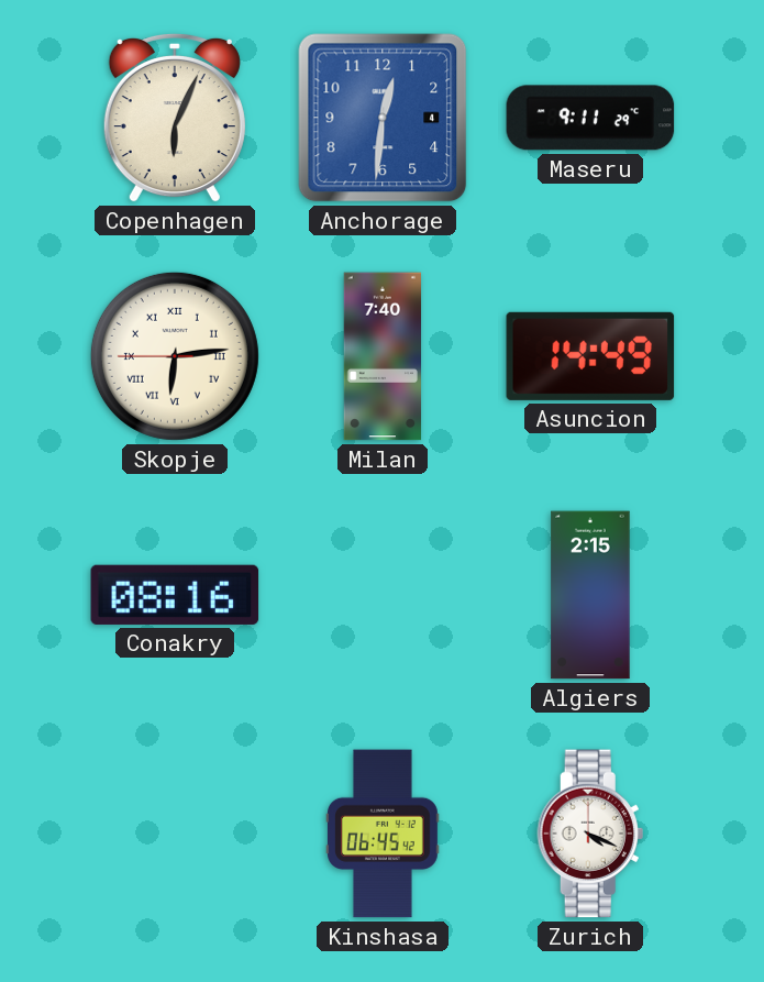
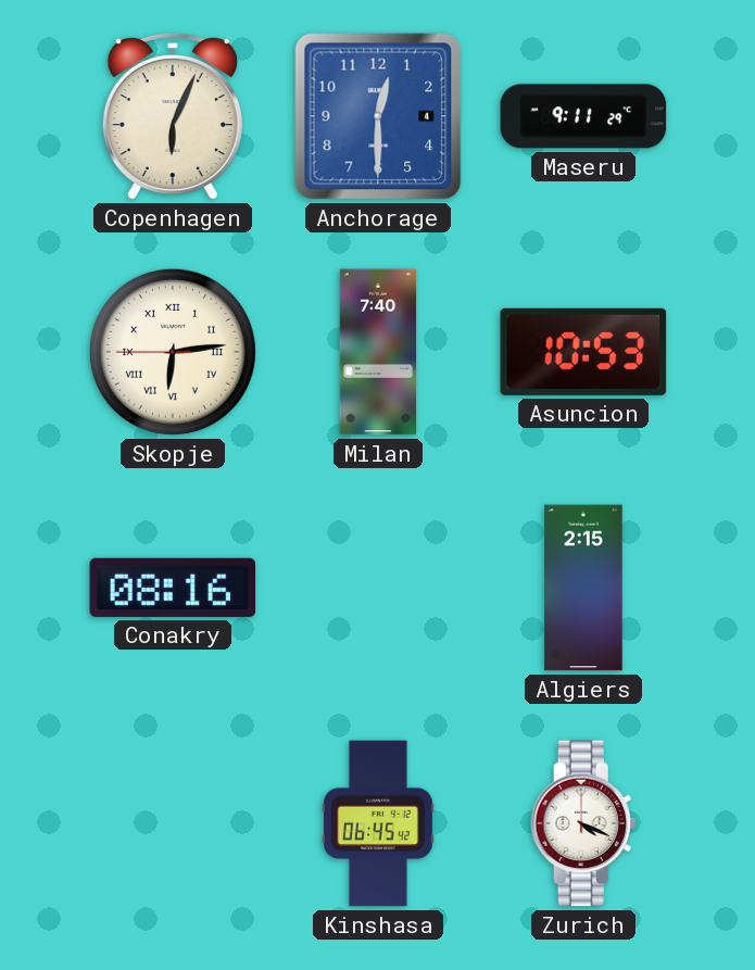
Anchorage: 12:31 -> 12:30 (378, 116)
Asuncion: 14:49 -> 10:53 (583, 352)
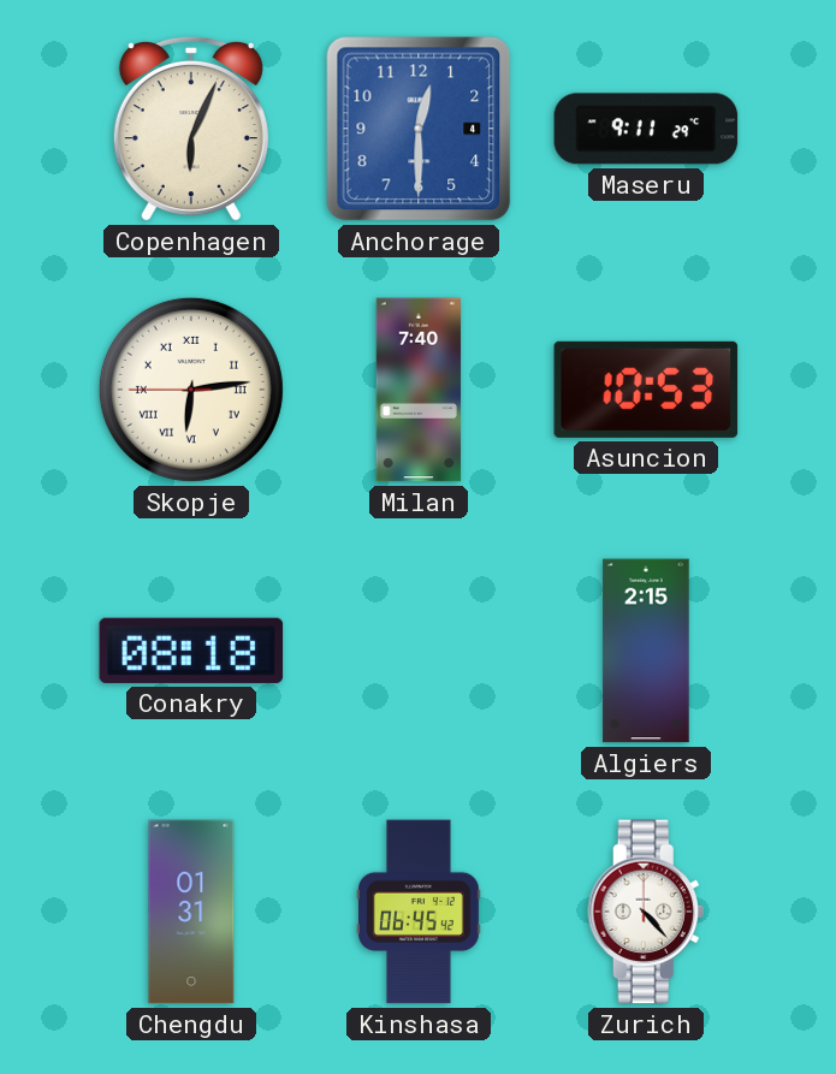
Conakry: 08:16 -> 08:18 (191, 651)
Chengdu: none -> 01:31 (191, 912)
Zurich: 4:19 -> 4:23 (646, 912)
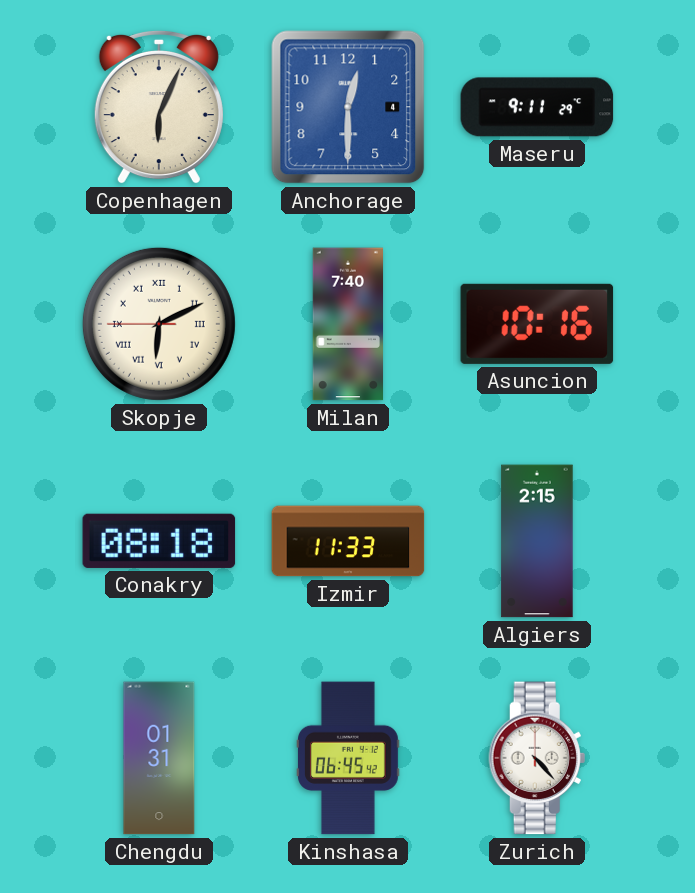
Skopje: 6:13 -> 6:10 (159, 324)
Asuncion: 10:53 -> 10:16 (537, 324)
Izmir: none -> 11:33 (348, 541)
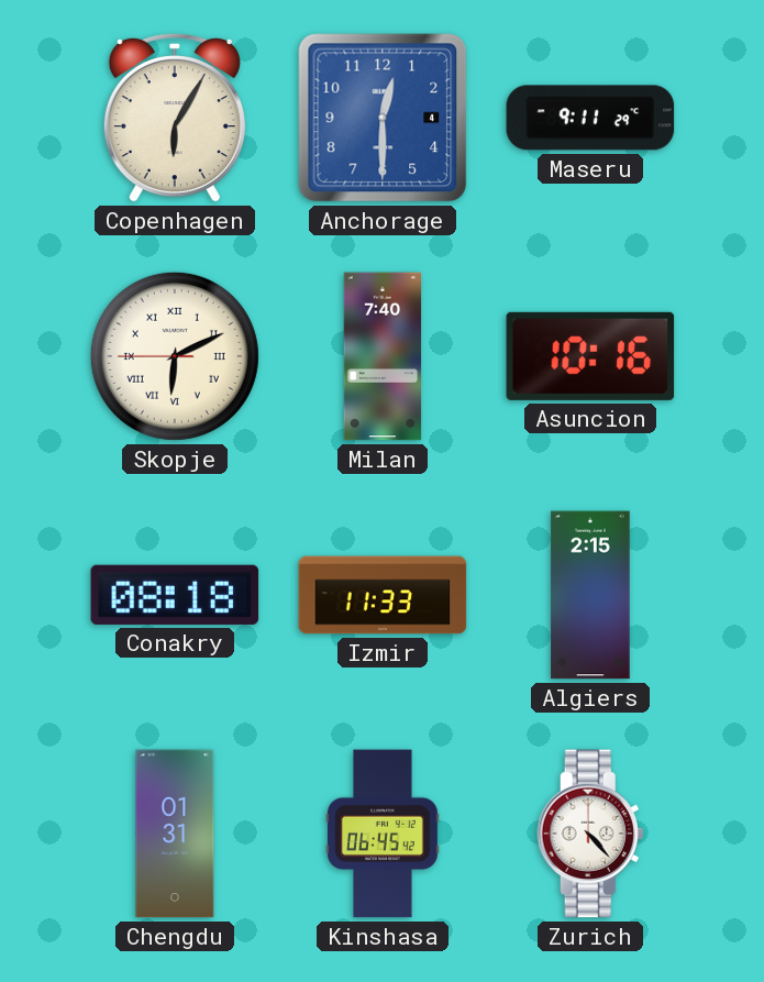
Copenhagen: 6:04 -> 6:05 (175, 118)
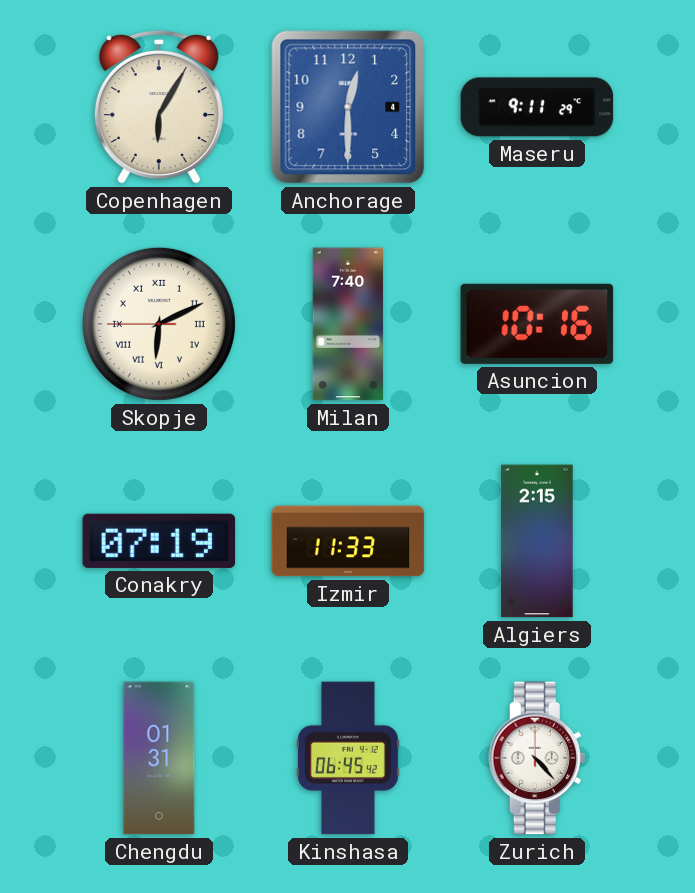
Conakry: 08:18 -> 07:19 (159, 541)
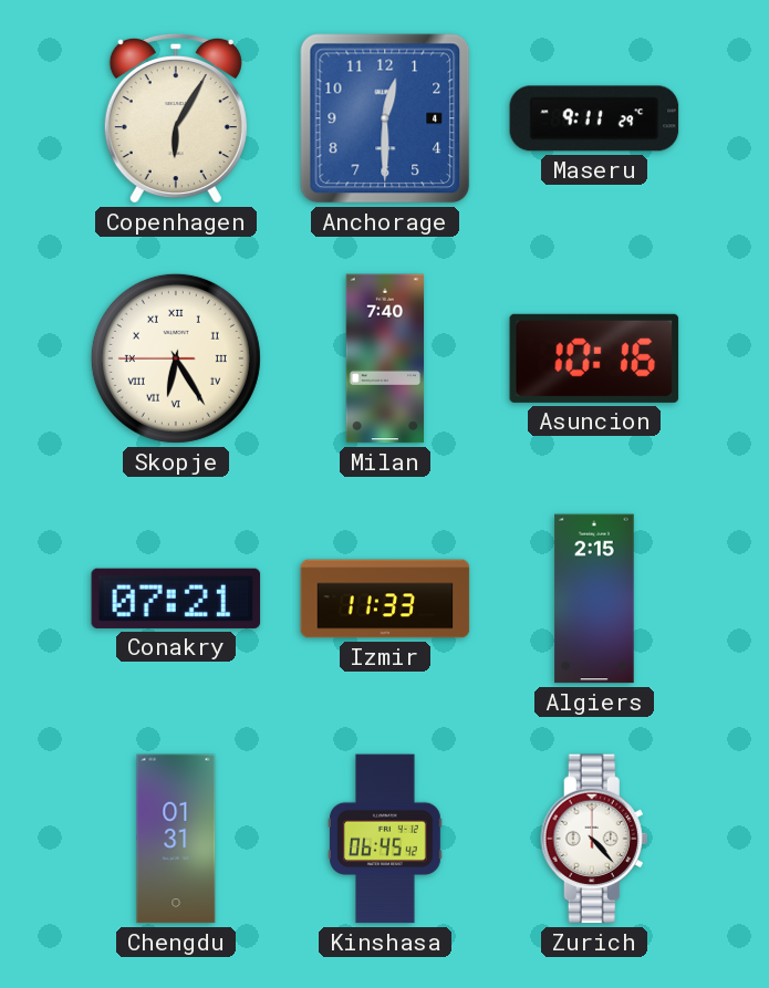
Skopje: 6:10 -> 6:24 (176, 358)
Conakry: 07:19 -> 07:21 (176, 599)
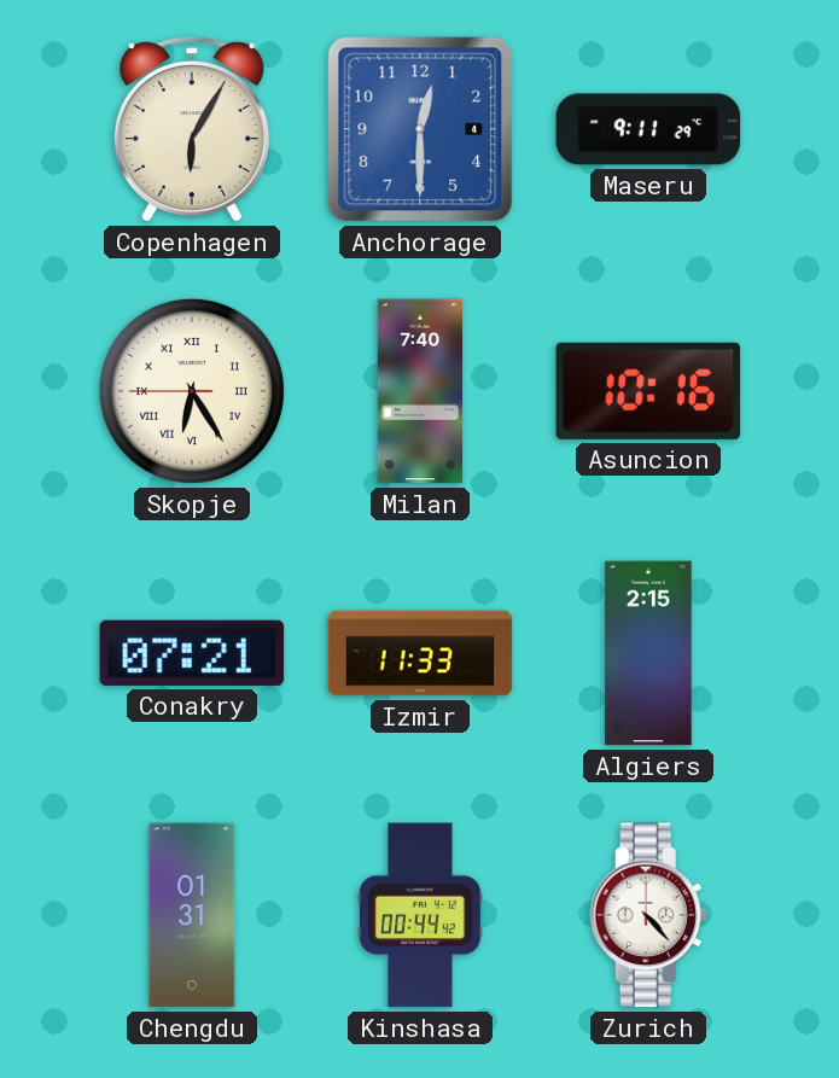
Kinshasa: 06:45 -> 00:44 (421, 915)
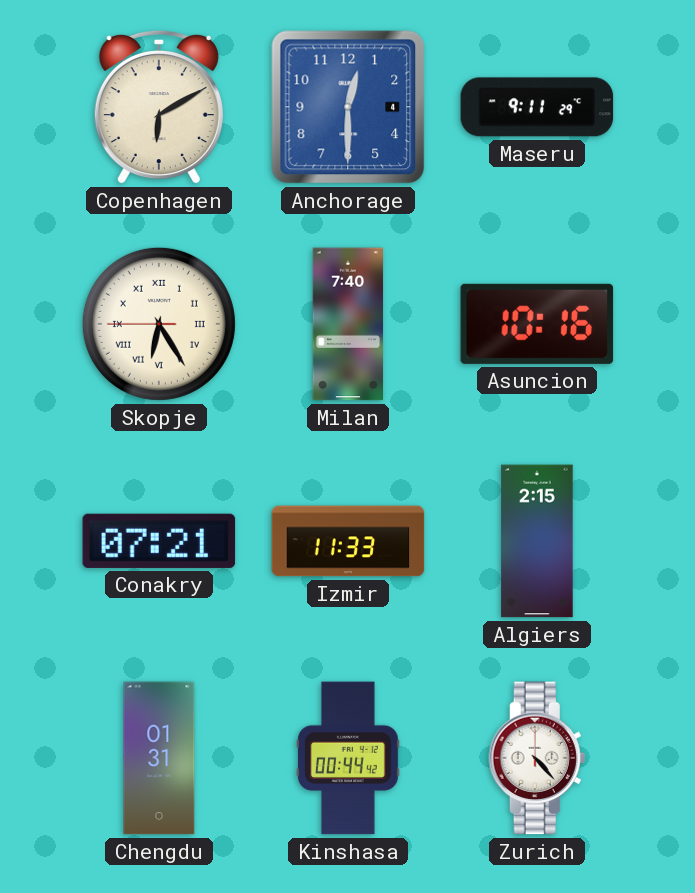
Copenhagen: 6:05 -> 6:10 (159, 107)
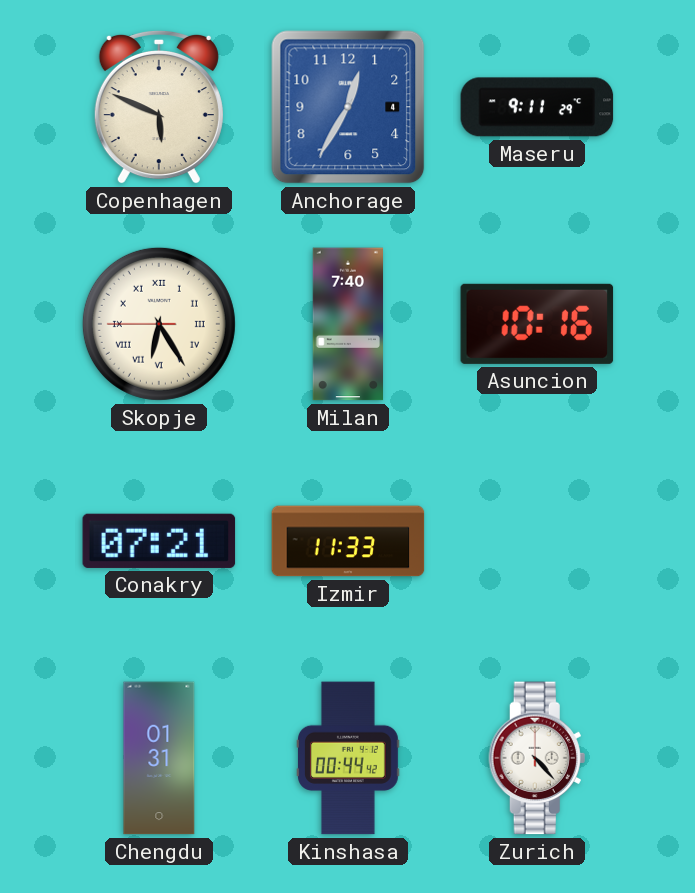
Copenhagen: 6:10 -> 5:49 (159, 107)
Anchorage: 12:30 -> 12:35 (348, 107)
Algiers: 2:15 -> none (537, 541)
